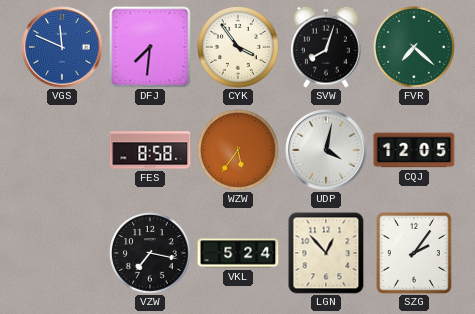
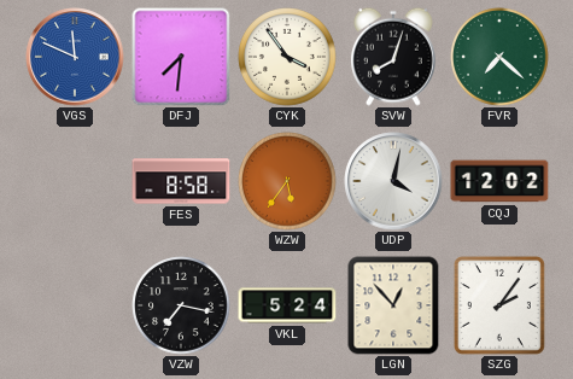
CQJ: 12:05 -> 12:02 (499, 181)
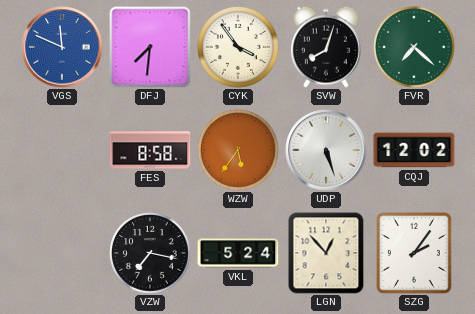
UDP: 4:02 -> 5:27 (326, 150)
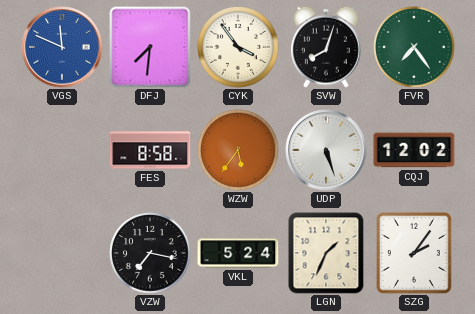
FVR: 7:22 -> 7:24 (414, 47)
LGN: 12:53 -> 1:34 (326, 253)
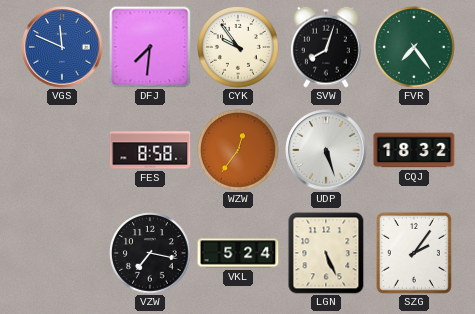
CYK: 3:54 -> 9:54 (238, 47)
WZW: 5:36 -> 12:36 (238, 150)
CQJ: 12:02 -> 18:32 (414, 150)
LGN: 1:34 -> 5:26 (326, 253)
